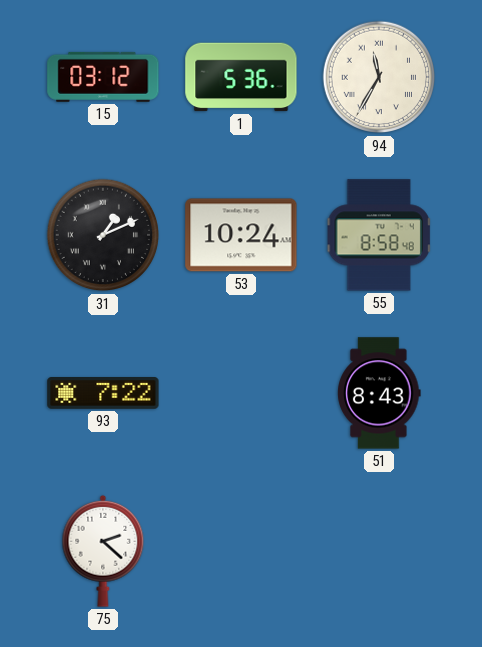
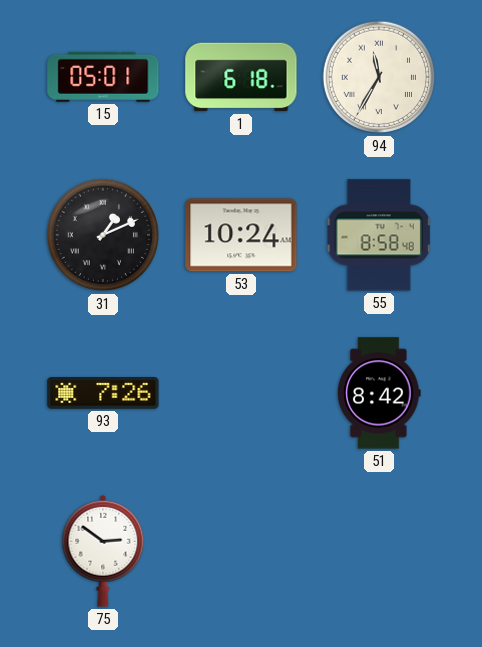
15: 03:12 -> 05:01 (103, 77)
1: 5:36 -> 6:18 (241, 77)
93: 7:22 -> 7:26 (103, 394)
51: 8:43 -> 8:42 (379, 393)
75: 2:22 -> 2:51 (103, 551)
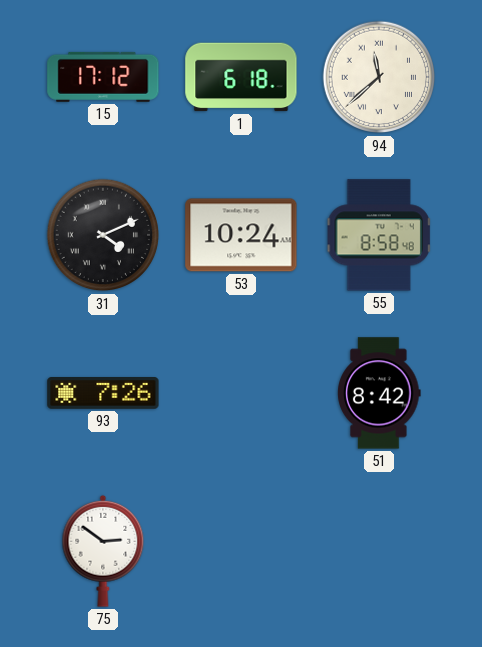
15: 05:01 -> 17:12 (103, 77)
94: 11:35 -> 11:38 (379, 77)
31: 1:11 -> 4:11 (103, 235)
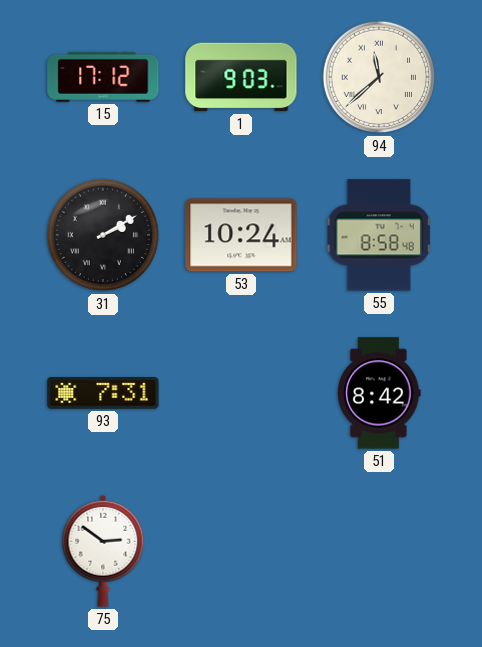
1: 6:18 -> 9:03 (241, 77)
31: 4:11 -> 2:10 (103, 235)
93: 7:26 -> 7:31 (103, 394)
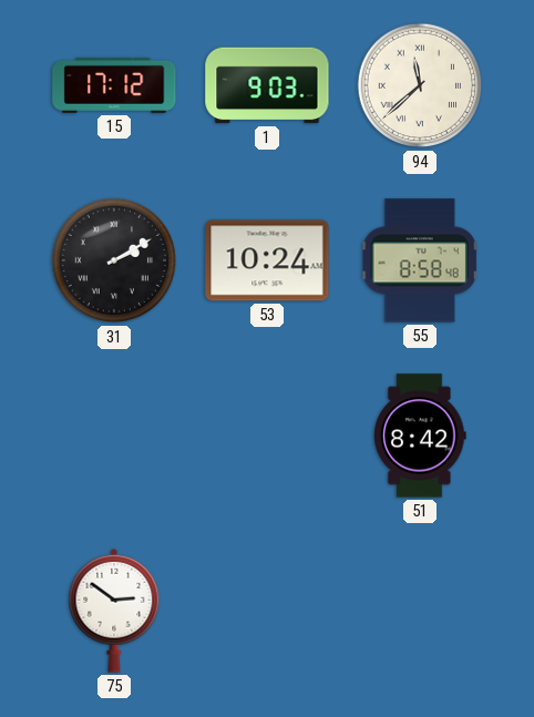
93: 7:31 -> none (103, 394)
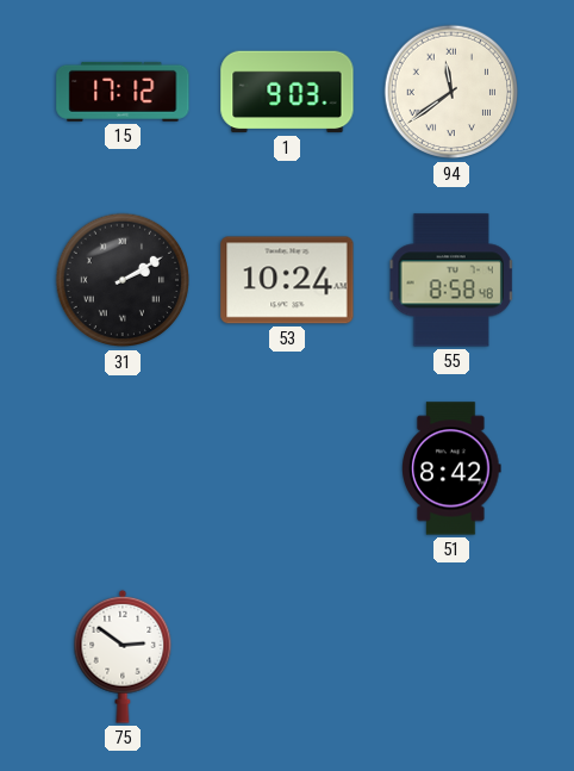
94: 11:38 -> 11:39 (451, 92)
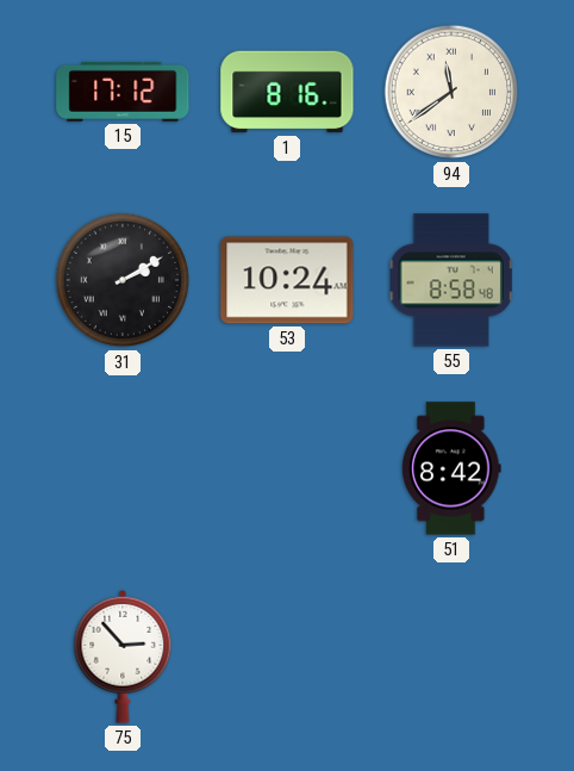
1: 9:03 -> 8:16 (287, 92)
75: 2:51 -> 2:53 (123, 657)
